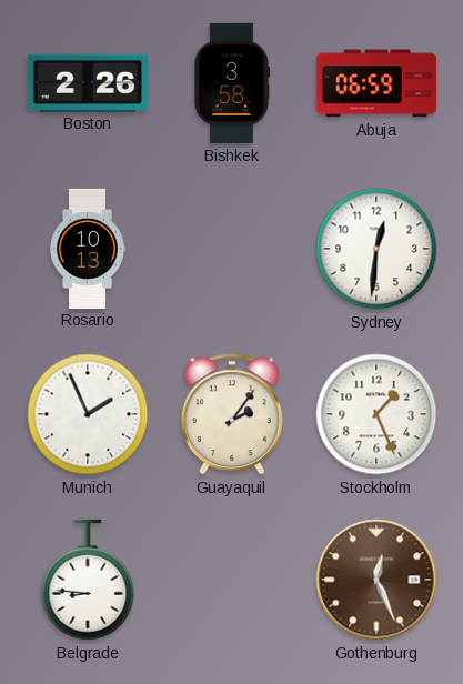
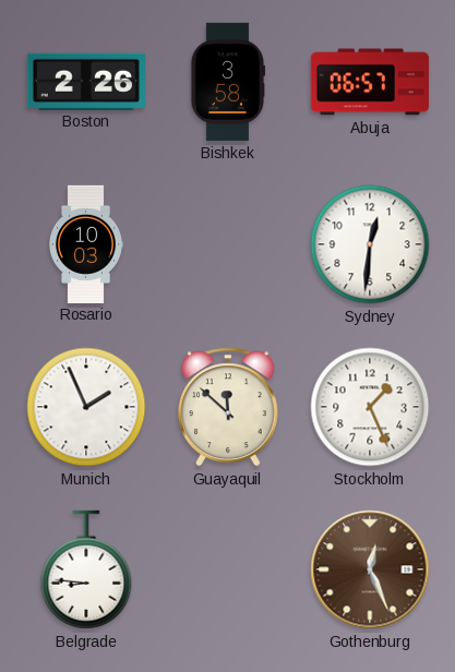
Abuja: 06:59 -> 06:57 (370, 82)
Rosario: 10:13 -> 10:03 (86, 244)
Guayaquil: 2:06 -> 11:52 (228, 407)
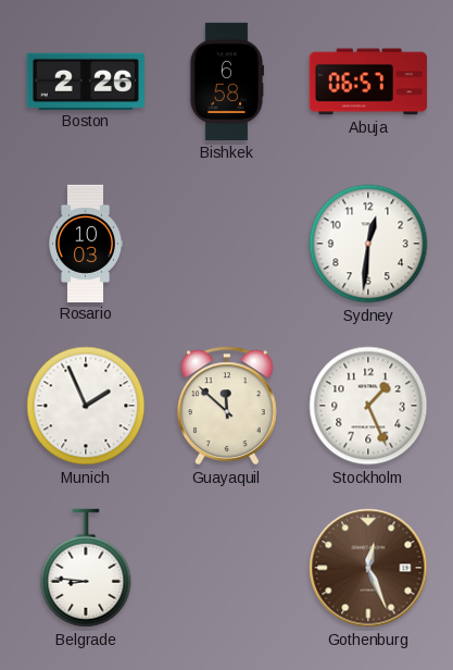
Bishkek: 3:58 -> 6:58 (227, 82)
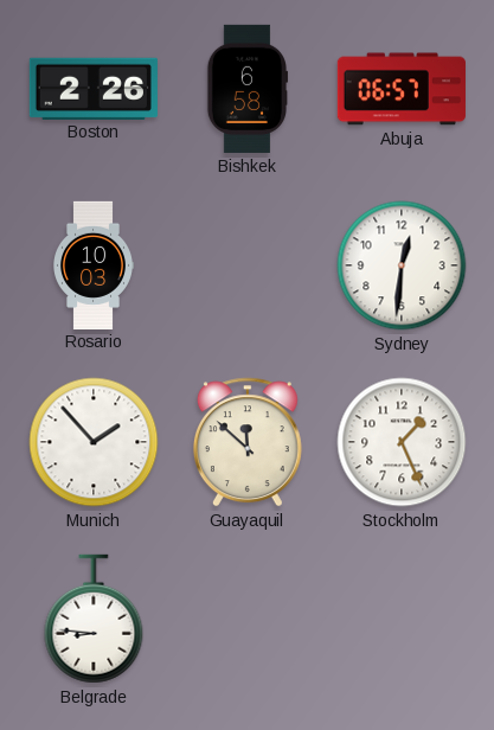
Munich: 1:56 -> 1:53 (94, 442)
Gothenburg: 12:26 -> none (368, 568)
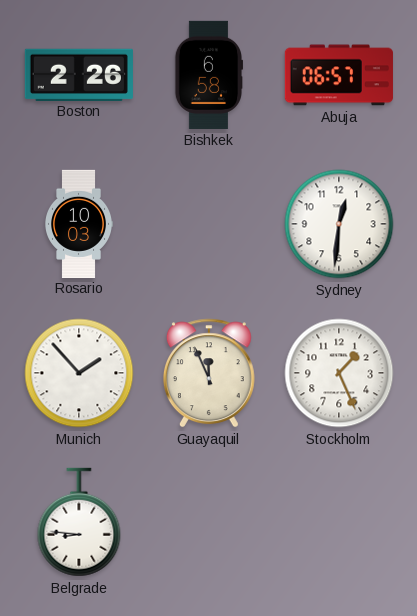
Guayaquil: 11:52 -> 11:56 (209, 373)
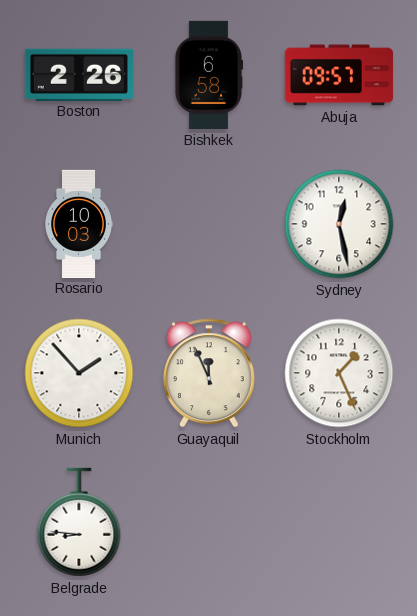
Abuja: 06:57 -> 09:57 (339, 75)
Sydney: 12:31 -> 12:28 (339, 224)
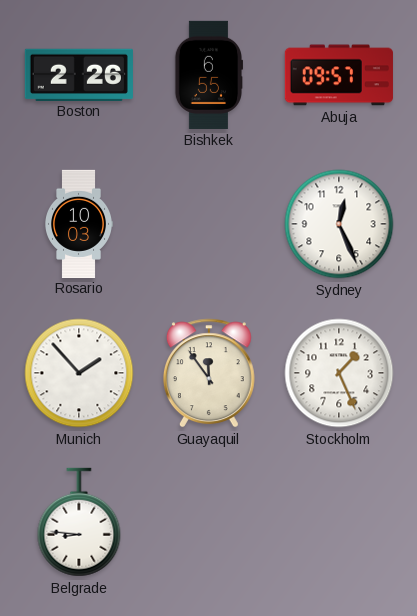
Bishkek: 6:58 -> 6:55 (209, 75)
Sydney: 12:28 -> 12:26 (339, 224)
Guayaquil: 11:56 -> 11:54 (209, 373)
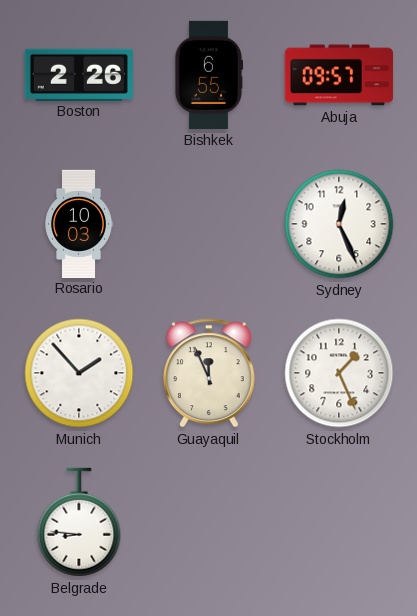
Guayaquil: 11:54 -> 11:56 (209, 373)
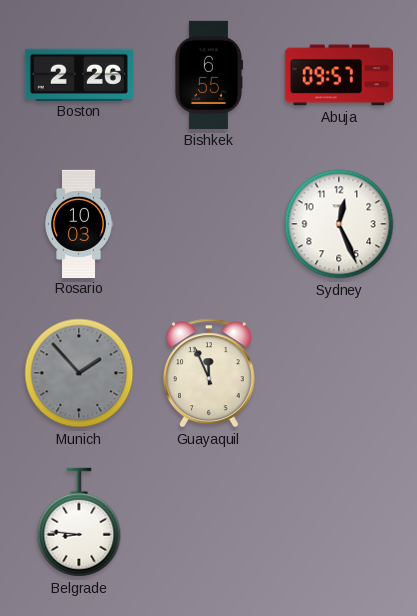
Munich dial: white -> grey (79, 373)
Stockholm: 1:26 -> none (339, 373)
